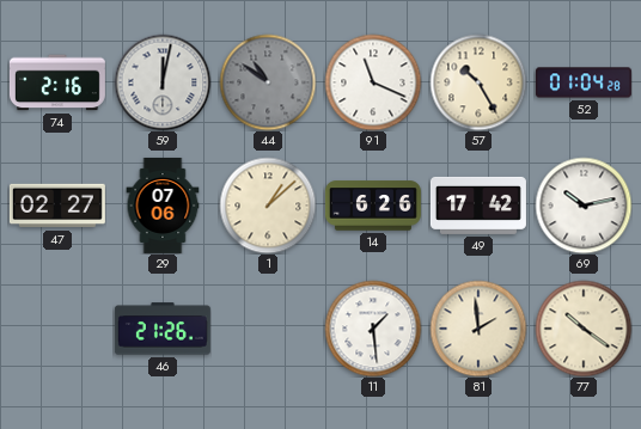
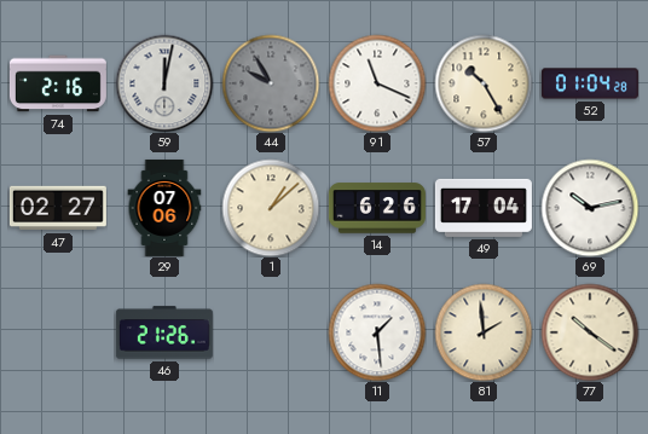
44: 10:51 -> 9:55 (271, 83)
49: 17:42 -> 17:04 (484, 208)
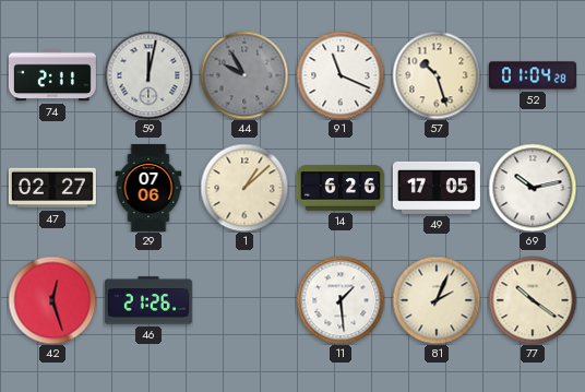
74: 2:16 -> 2:11 (52, 75)
57: 10:25 -> 10:27 (437, 75)
49: 17:04 -> 17:05 (437, 188)
42: none -> 12:27 (52, 300)
81: 1:59 -> 2:04 (437, 300)
